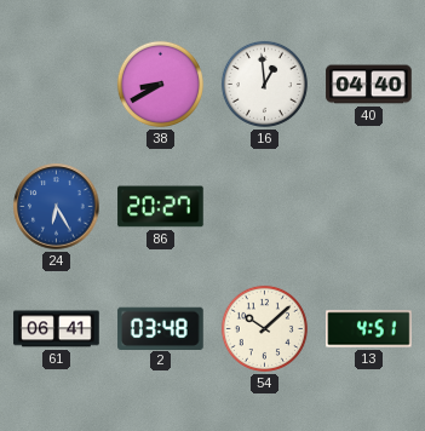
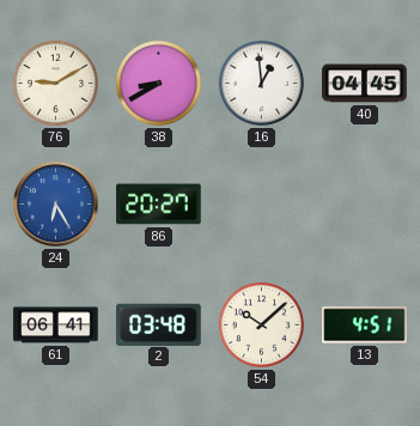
76: none -> 9:10 (55, 83)
40: 04:40 -> 04:45 (365, 84)
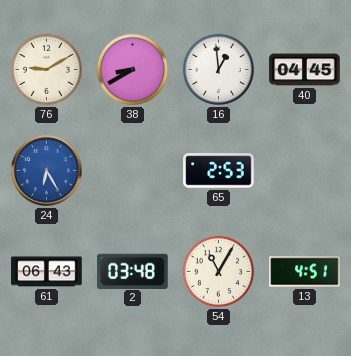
86: 20:27 -> none (159, 205)
65: none -> 2:53 (219, 171)
61: 06:41 -> 06:43 (47, 272)
54: 10:08 -> 11:05 (218, 271)
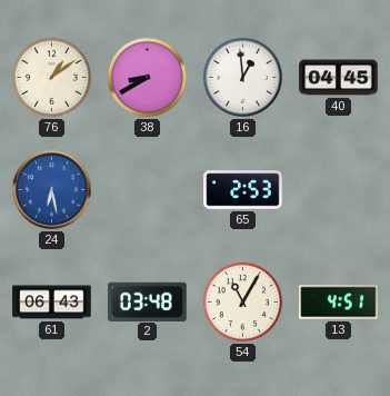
76: 9:10 -> 1:09 (51, 77)
24: 6:25 -> 6:28 (52, 190)
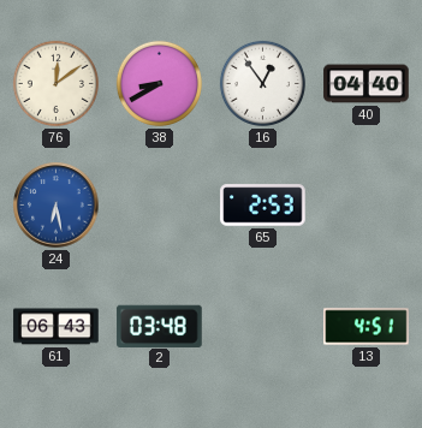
76: 1:09 -> 12:09 (55, 83)
16: 12:59 -> 12:54 (262, 83)
40: 04:45 -> 04:40 (367, 84)
54: 11:05 -> none (242, 301)
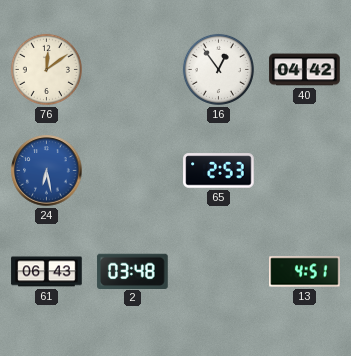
38: 8:40 -> none (159, 83)
40: 04:40 -> 04:42 (305, 70)
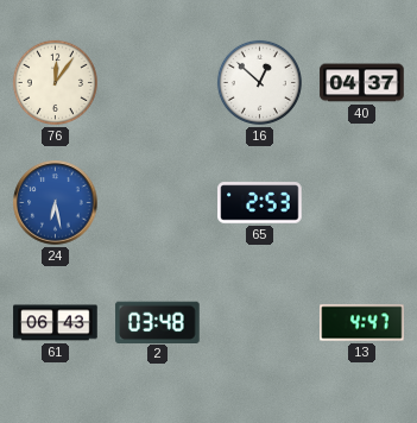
76: 12:09 -> 12:06 (55, 82)
16: 12:54 -> 12:52 (259, 82)
40: 04:42 -> 04:37 (362, 83)
13: 4:51 -> 4:47 (362, 323)
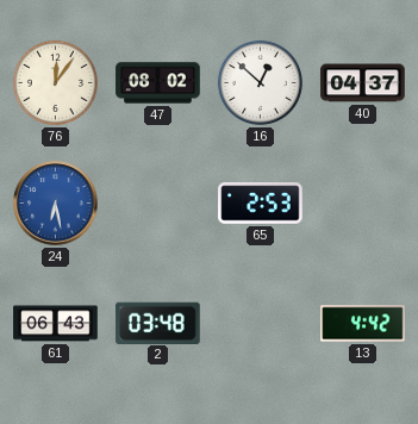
47: none -> 08:02 (158, 83)
13: 4:47 -> 4:42 (363, 324)
